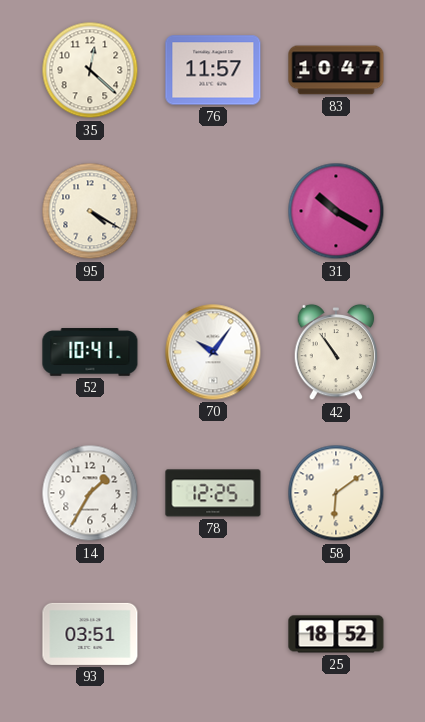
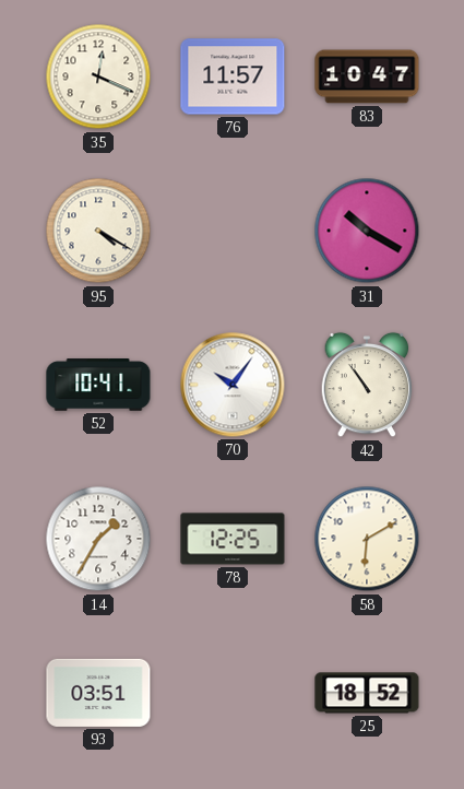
35: 12:22 -> 12:19 (98, 76)
58: 6:09 -> 6:10 (367, 539)
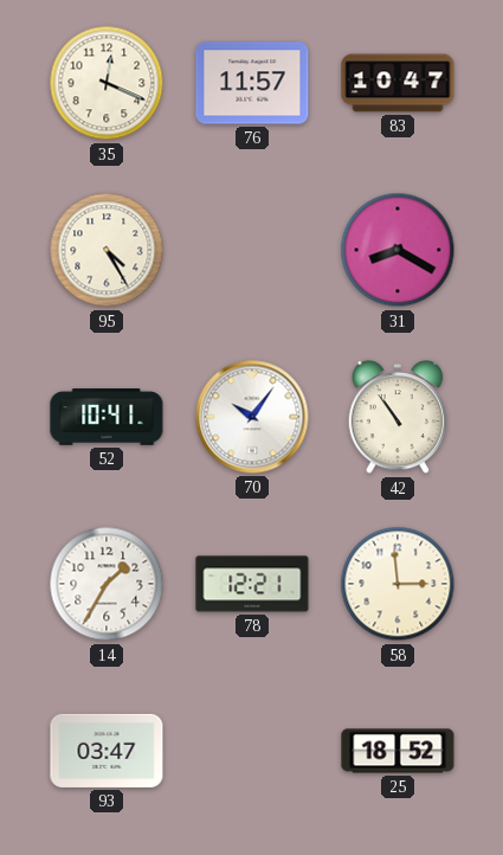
95: 4:20 -> 4:25 (107, 250)
31: 10:20 -> 8:20 (398, 250)
78: 12:25 -> 12:21 (252, 584)
58: 6:10 -> 2:59 (398, 584)
93: 03:51 -> 03:47 (107, 751)
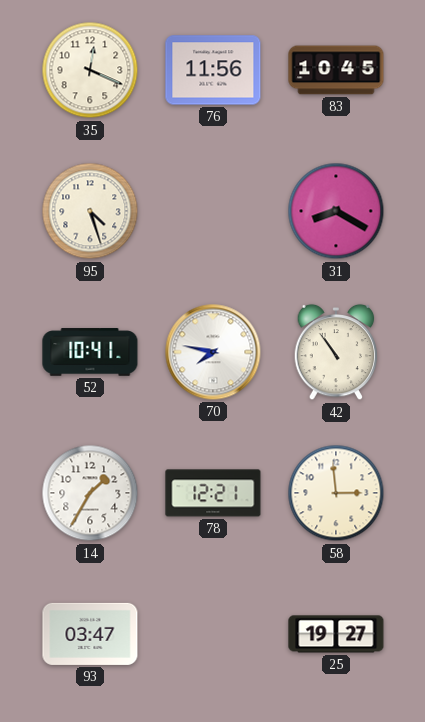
76: 11:57 -> 11:56 (213, 70)
83: 10:47 -> 10:45 (336, 70)
95: 4:25 -> 4:27 (90, 211)
70: 10:06 -> 7:47 (213, 352)
25: 18:52 -> 19:27 (336, 634)
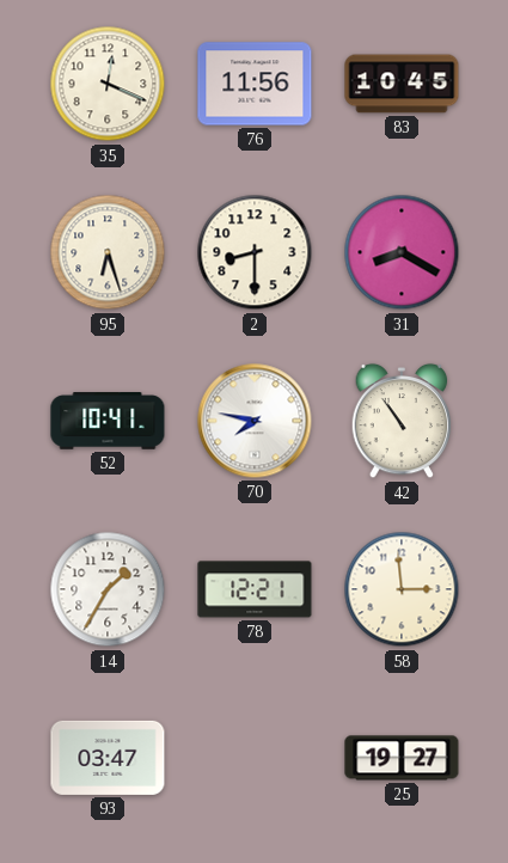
95: 4:27 -> 6:27 (108, 252)
2: none -> 8:30 (255, 252)
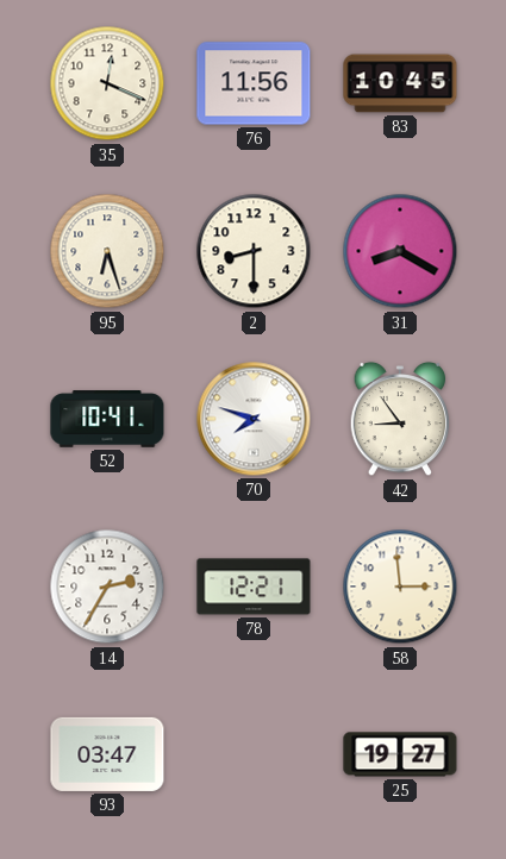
70: 7:47 -> 7:48 (254, 419)
42: 10:54 -> 8:54 (400, 419)
14: 1:35 -> 2:35 (107, 587)
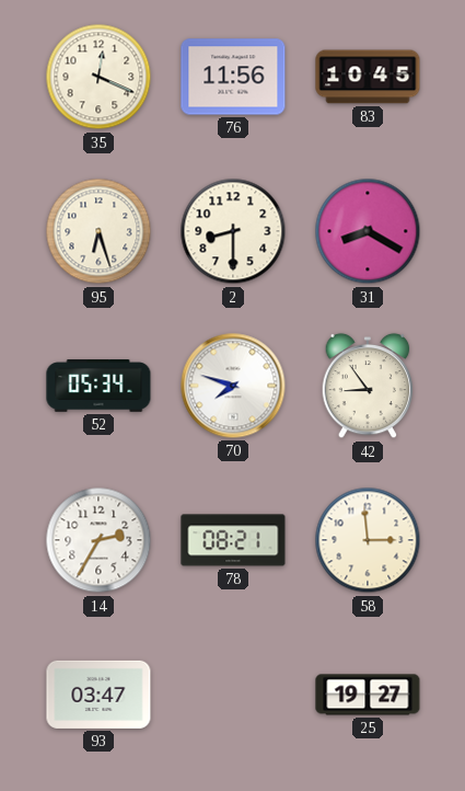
52: 10:41 -> 05:34 (98, 386)
78: 12:21 -> 08:21 (233, 540)
